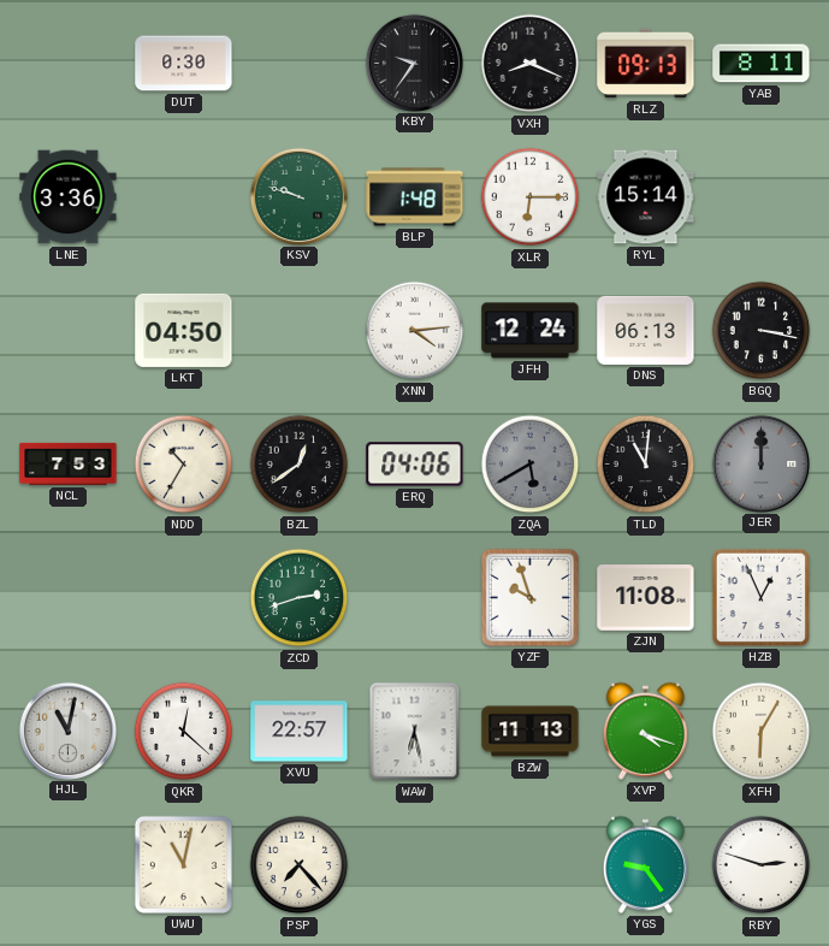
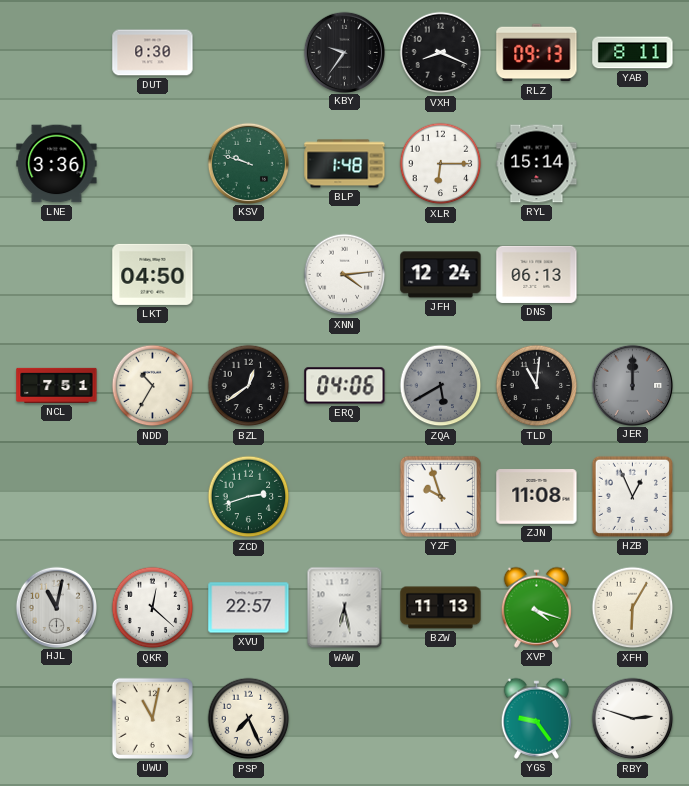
BGQ: 3:17 -> none (762, 331)
NCL: 7:53 -> 7:51 (57, 385)
PSP: 7:23 -> 7:26 (249, 719)
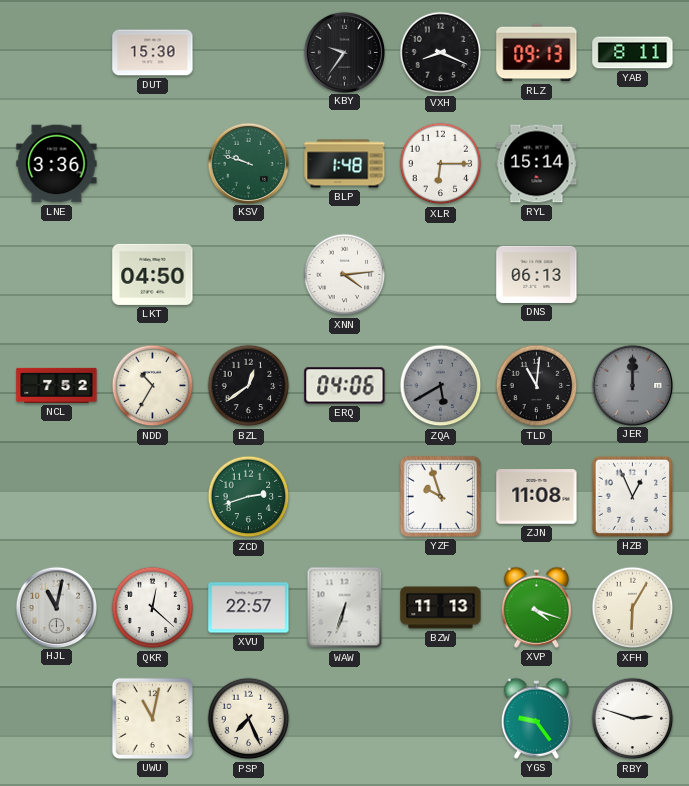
DUT: 0:30 -> 15:30 (153, 53)
JFH: 12:24 -> none (441, 275)
NCL: 7:51 -> 7:52 (57, 385)
WAW: 6:28 -> 6:33 (345, 608)
